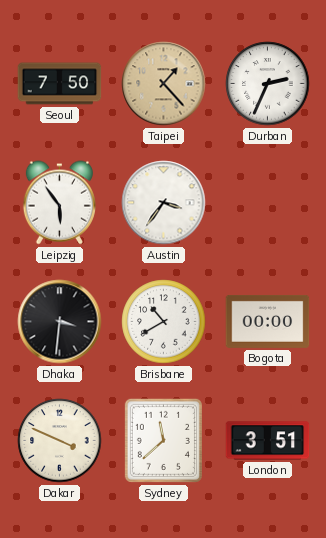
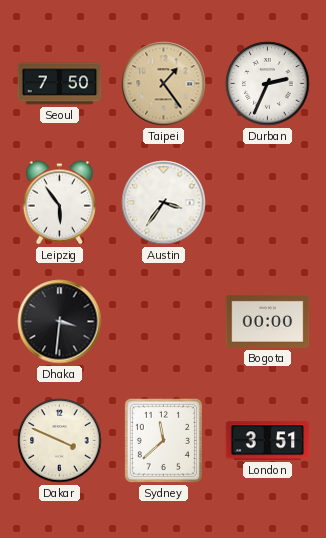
Taipei: 1:23 -> 1:24 (164, 84)
Brisbane: 10:40 -> none (164, 322)
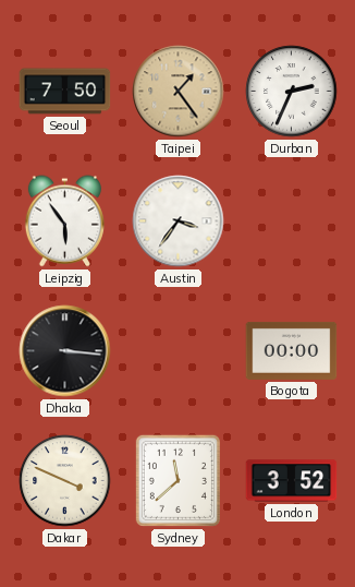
Dhaka: 3:31 -> 3:16 (65, 351)
London: 3:51 -> 3:52 (292, 481)
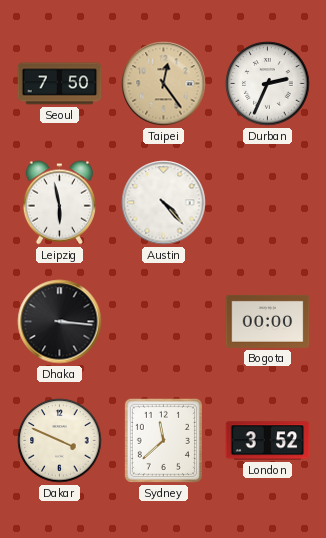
Taipei: 1:24 -> 12:24 (164, 84)
Leipzig: 5:54 -> 5:58 (59, 203)
Austin: 3:36 -> 4:23 (164, 203)
